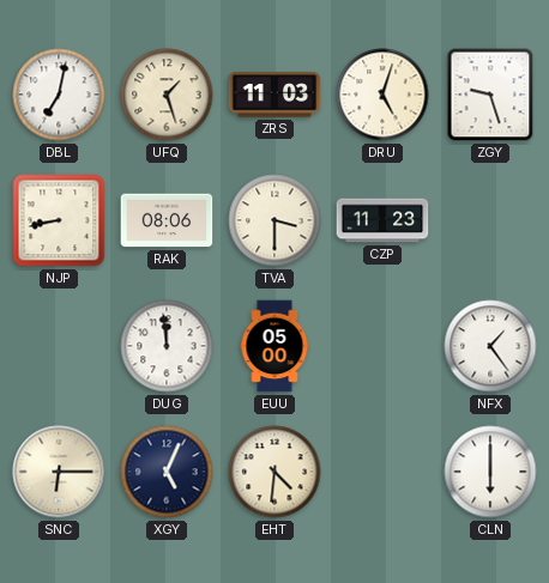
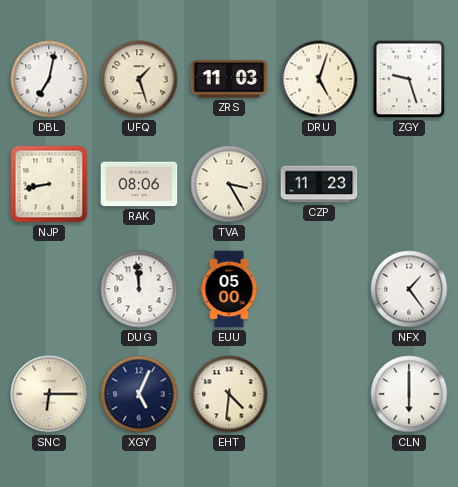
TVA: 3:30 -> 3:25 (229, 184)
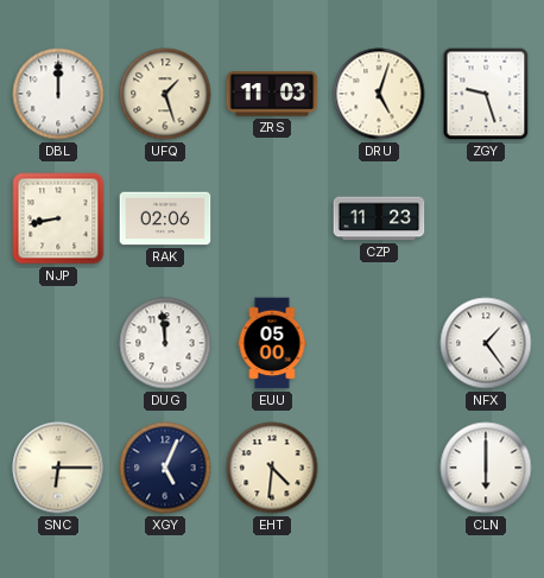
DBL: 7:02 -> 12:00 (58, 94)
RAK: 08:06 -> 02:06 (165, 218)
TVA: 3:25 -> none (229, 184)
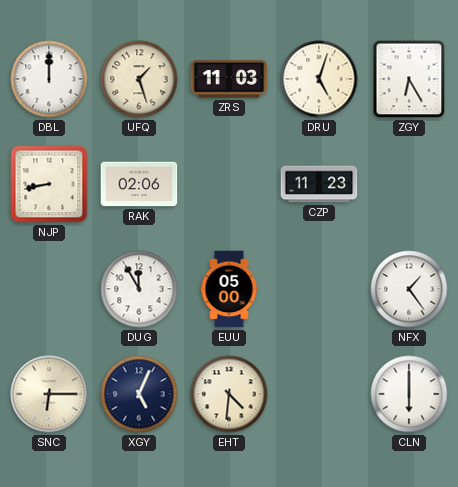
ZGY: 9:27 -> 6:25 (409, 79)
DUG: 11:59 -> 11:55 (139, 289)
